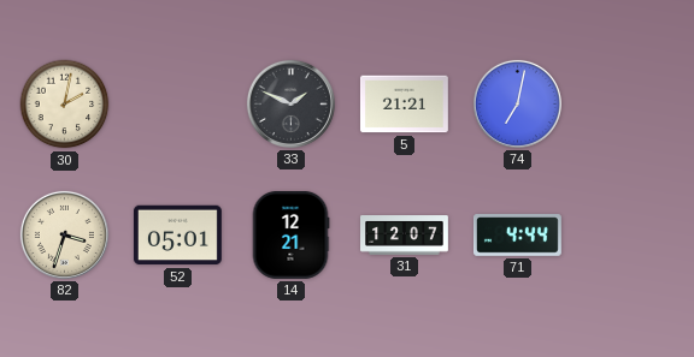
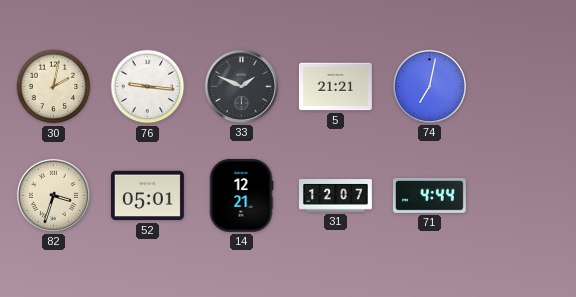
76: none -> 9:16 (148, 87)
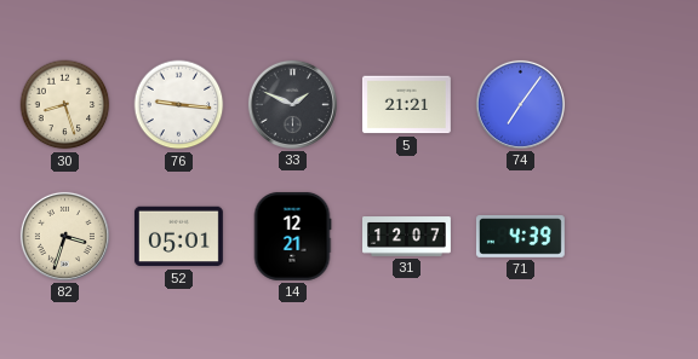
30: 2:02 -> 8:27 (65, 105)
74: 7:02 -> 7:06 (520, 104)
71: 4:44 -> 4:39 (520, 237)
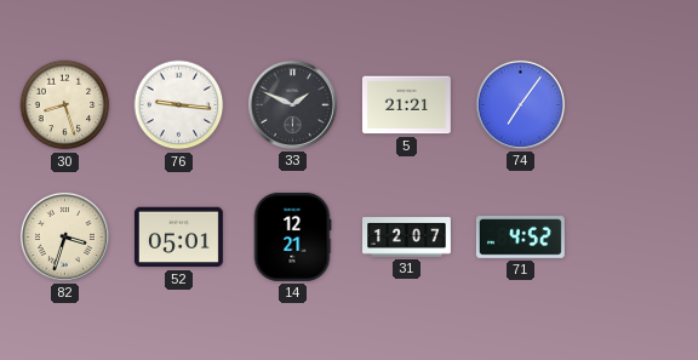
71: 4:39 -> 4:52 (520, 238)
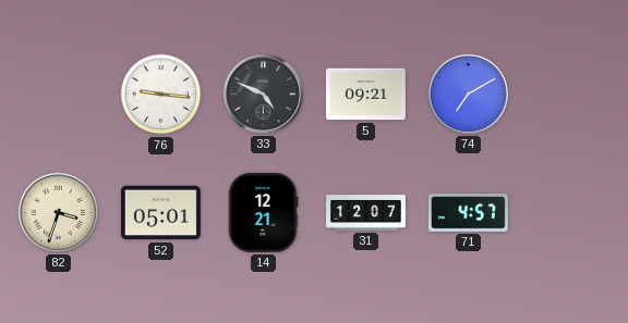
30: 8:27 -> none (65, 105)
33: 1:49 -> 4:49 (263, 94)
5: 21:21 -> 09:21 (365, 95)
74: 7:06 -> 7:10 (468, 94)
71: 4:52 -> 4:57 (468, 213)
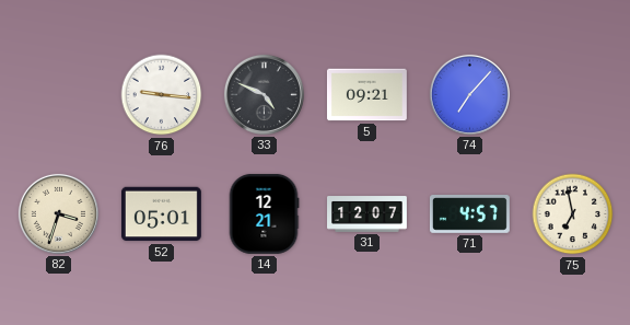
74: 7:10 -> 7:07 (469, 94)
75: none -> 6:58 (573, 214)
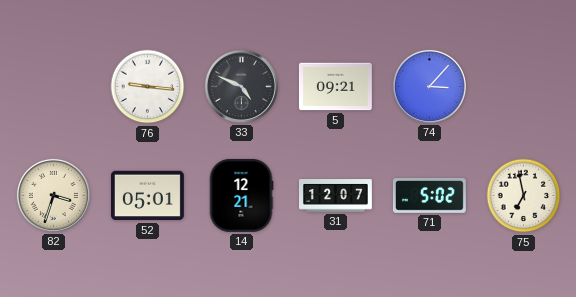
74: 7:07 -> 3:07 (429, 86)
71: 4:57 -> 5:02 (429, 196)
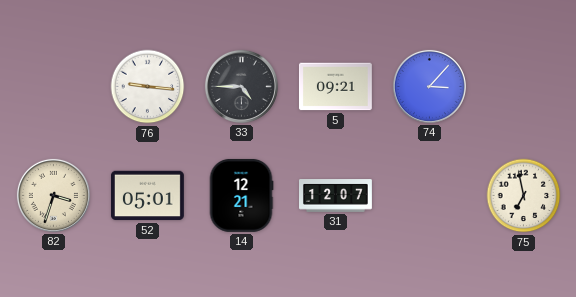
33: 4:49 -> 4:45 (241, 86)
71: 5:02 -> none (429, 196)
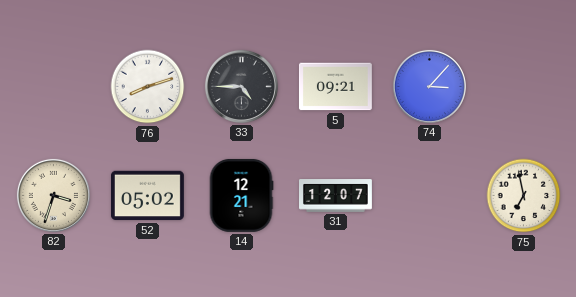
76: 9:16 -> 8:12 (148, 87)
52: 05:01 -> 05:02 (147, 196)
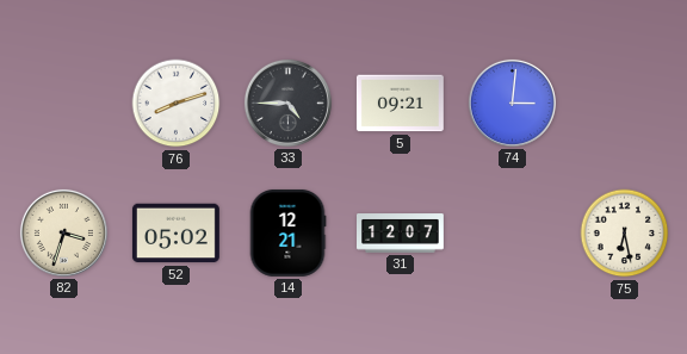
74: 3:07 -> 3:01 (512, 103)
75: 6:58 -> 6:28 (625, 234)
